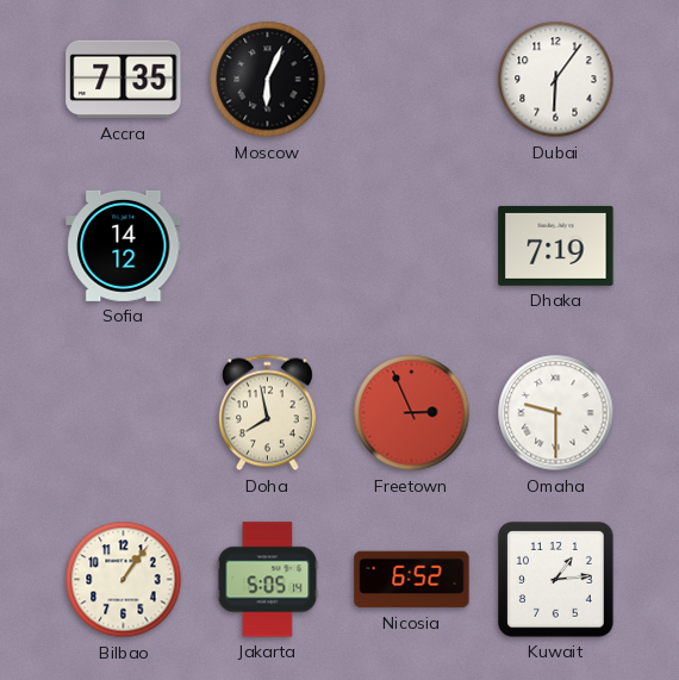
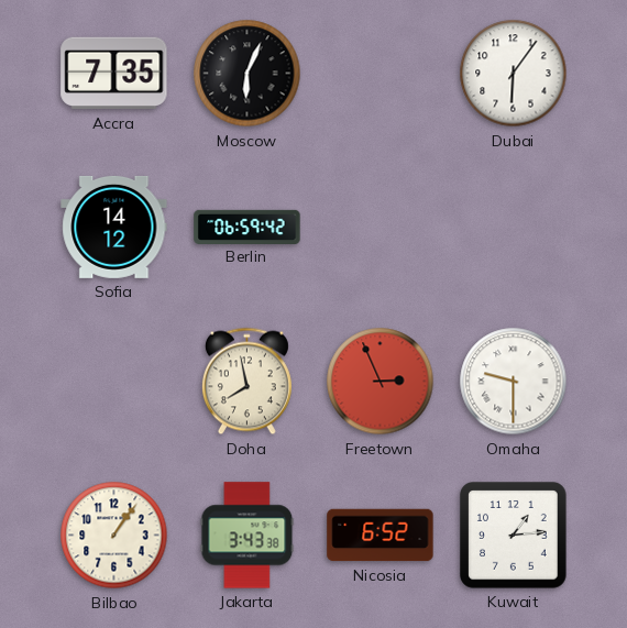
Berlin: none -> 06:59 (248, 227)
Dhaka: 7:19 -> none (556, 245)
Jakarta: 5:05 -> 3:43 (248, 536)
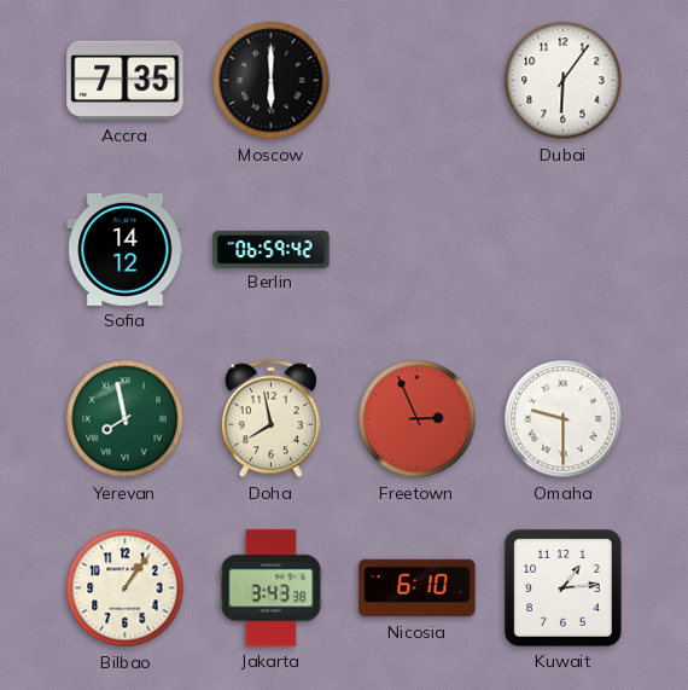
Moscow: 6:04 -> 6:00 (272, 81)
Yerevan: none -> 7:58 (126, 419)
Nicosia: 6:52 -> 6:10 (418, 588)
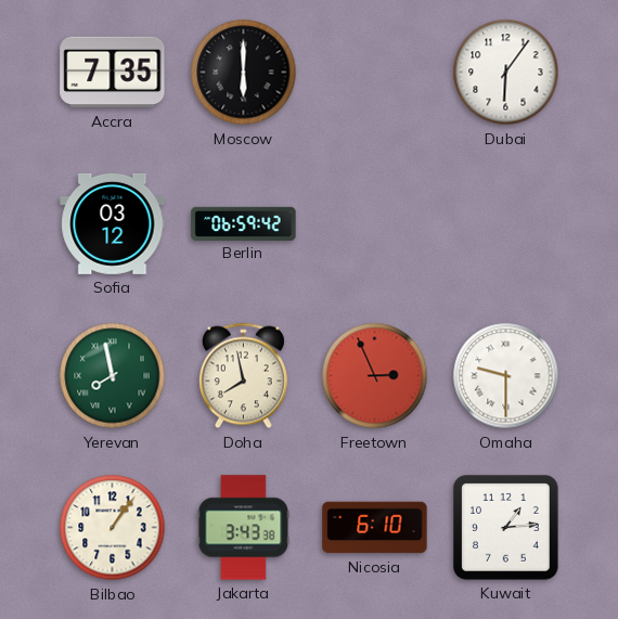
Sofia: 14:12 -> 03:12 (113, 223)
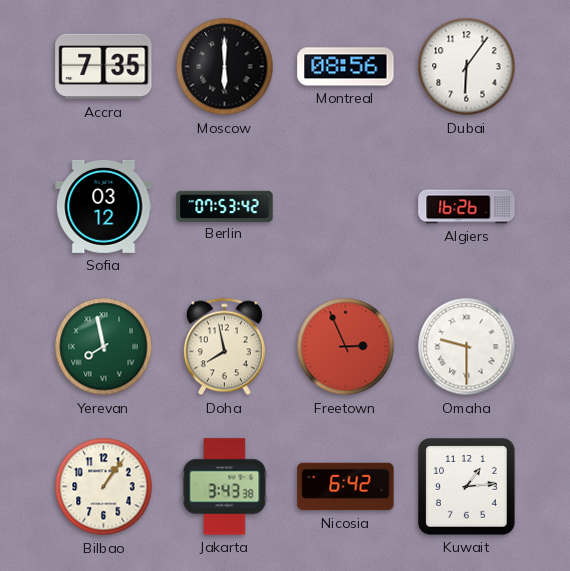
Montreal: none -> 08:56 (346, 67)
Berlin: 06:59 -> 07:53 (225, 206)
Algiers: none -> 16:26 (467, 207)
Nicosia: 6:10 -> 6:42 (346, 487)
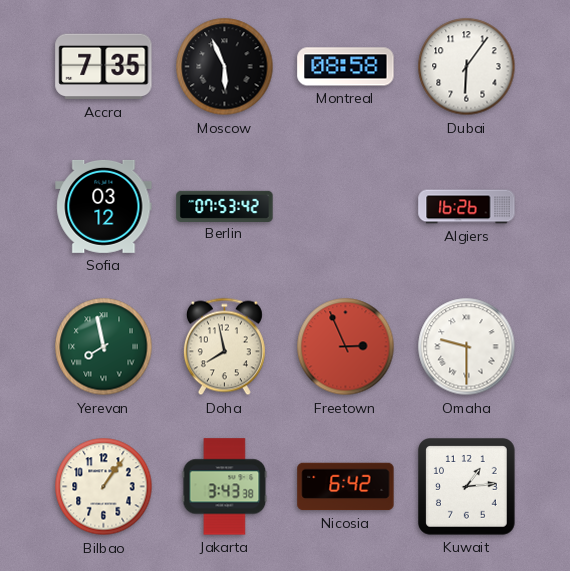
Moscow: 6:00 -> 5:56 (225, 67)
Montreal: 08:56 -> 08:58 (346, 67)
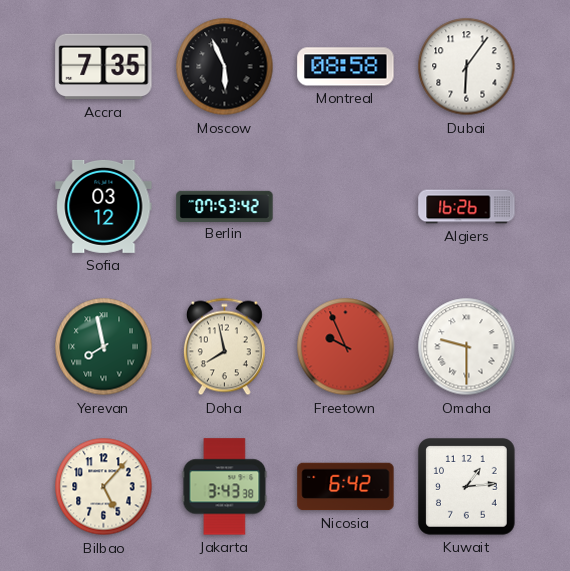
Freetown: 2:56 -> 9:56 (346, 347)
Bilbao: 1:06 -> 5:07 (104, 487)
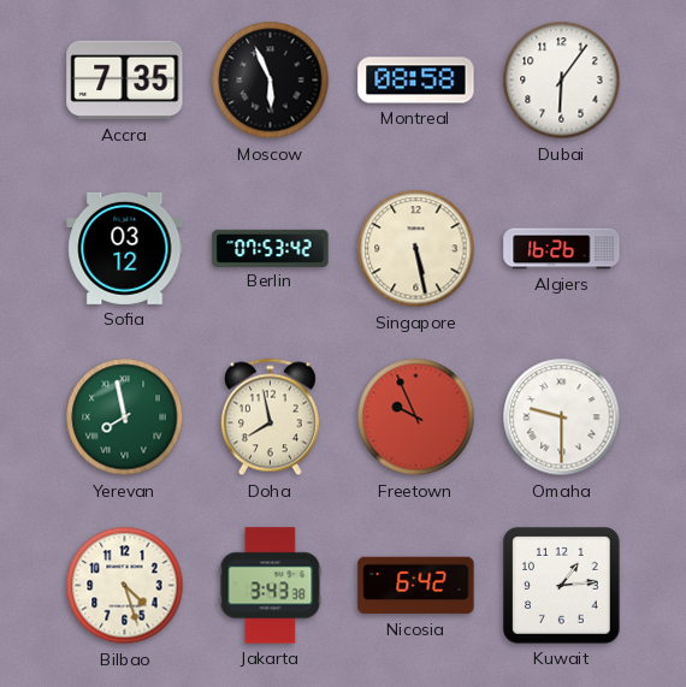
Singapore: none -> 5:28 (416, 249)
Bilbao: 5:07 -> 4:27 (125, 586)
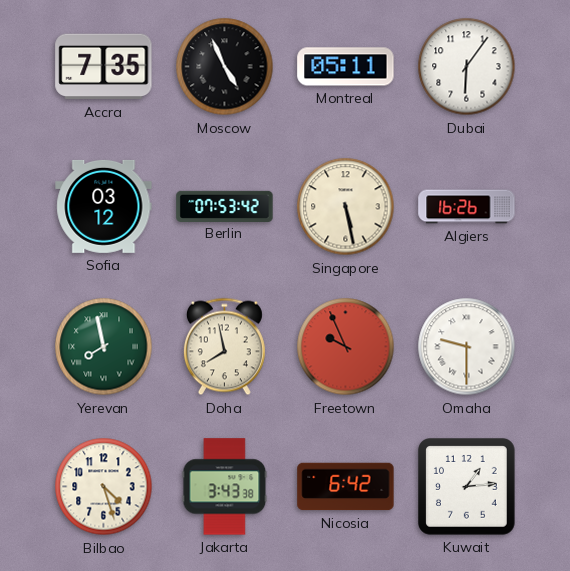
Moscow: 5:56 -> 4:56 (225, 67)
Montreal: 08:58 -> 05:11 (346, 67)
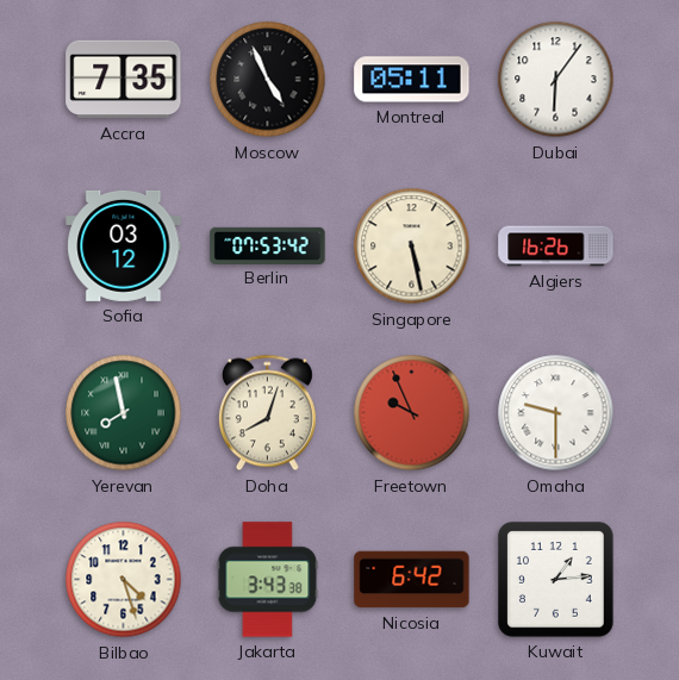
Doha: 7:58 -> 8:03 (267, 413)
